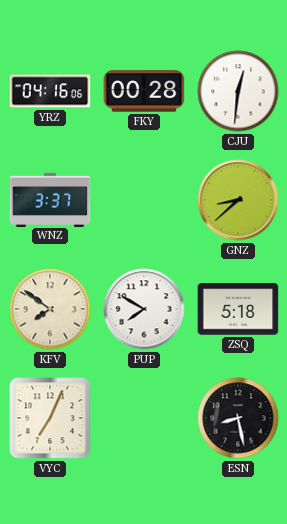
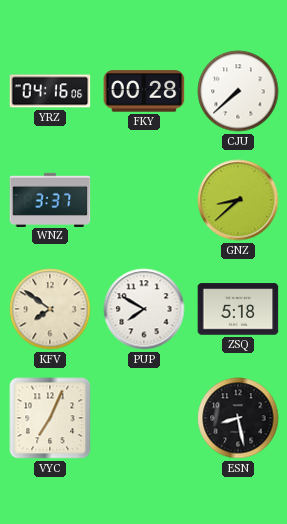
CJU: 12:31 -> 7:38 (238, 91)
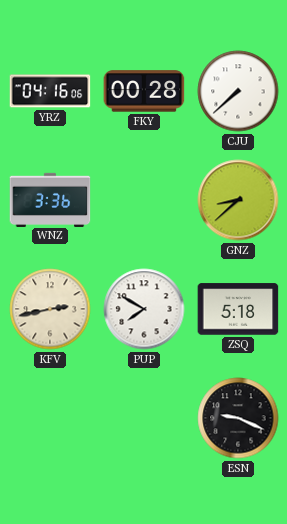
WNZ: 3:37 -> 3:36 (50, 199)
KFV: 7:51 -> 2:43 (50, 309)
VYC: 7:04 -> none (50, 418)
ESN: 8:28 -> 9:19 (238, 418)
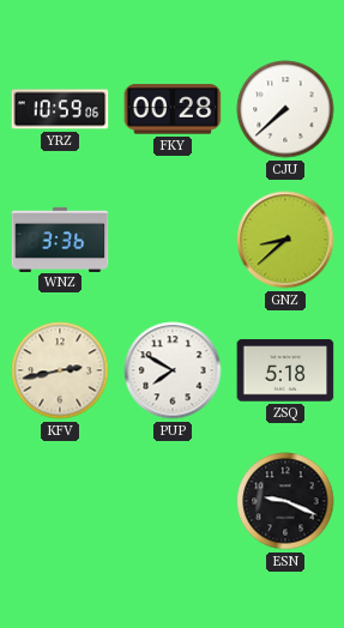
YRZ: 04:16 -> 10:59 (60, 109)
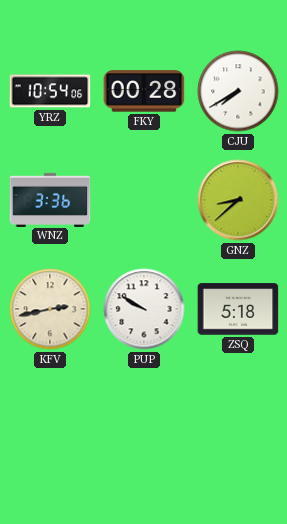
YRZ: 10:59 -> 10:54 (50, 91)
CJU: 7:38 -> 7:40 (238, 91)
PUP: 7:50 -> 9:50 (144, 309)
ESN: 9:19 -> none (285, 501)
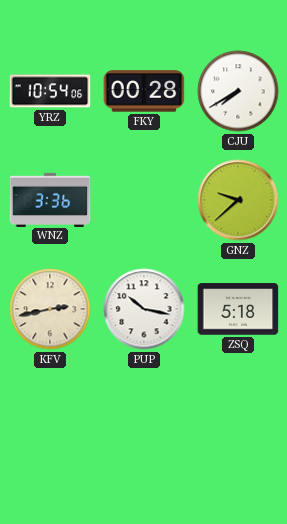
GNZ: 8:38 -> 9:38 (238, 200)
PUP: 9:50 -> 10:17 (144, 309)
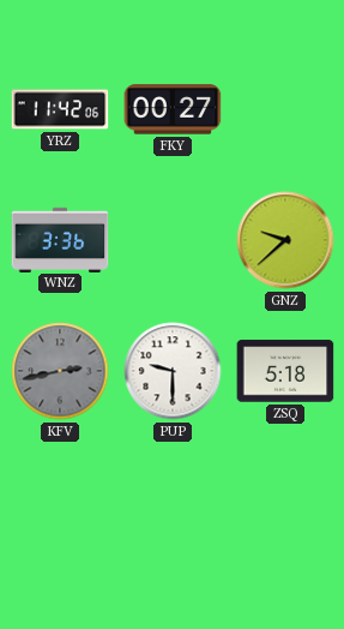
YRZ: 10:54 -> 11:42 (60, 109)
FKY: 00:28 -> 00:27 (173, 109)
CJU: 7:40 -> none (238, 91)
KFV dial: cream -> grey (60, 371)
PUP: 10:17 -> 9:30 (173, 371)
